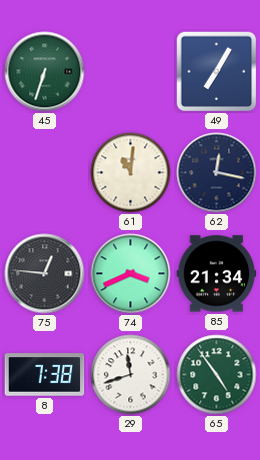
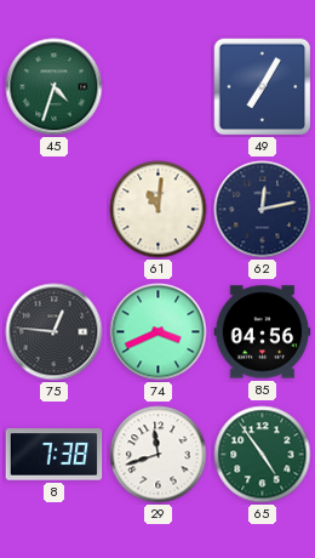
45: 6:33 -> 4:33 (55, 87)
62: 12:17 -> 12:13 (263, 210)
85: 21:34 -> 04:56 (263, 332)
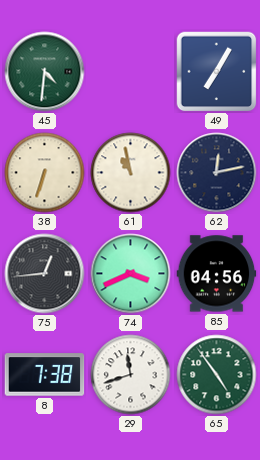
45: 4:33 -> 4:31 (45, 72)
38: none -> 6:33 (45, 173)
61: 11:01 -> 10:58 (131, 173)
75: 12:46 -> 12:44 (45, 274)
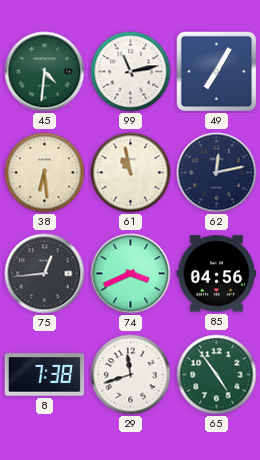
99: none -> 11:13 (131, 72)
38: 6:33 -> 6:29 (45, 173)
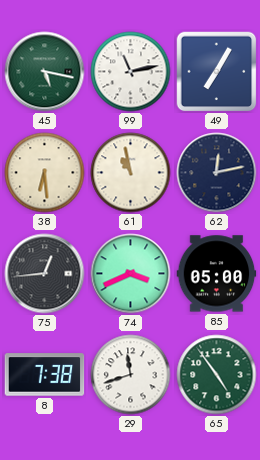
45: 4:31 -> 5:17 (45, 72)
85: 04:56 -> 05:00 (217, 274)
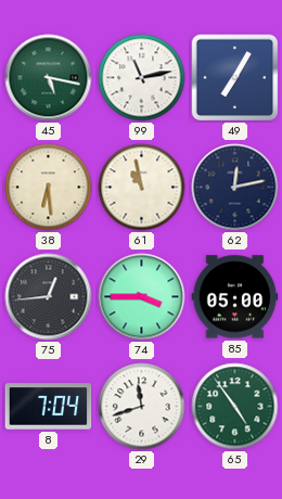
74: 3:41 -> 3:45 (142, 297)
8: 7:38 -> 7:04 (49, 407)
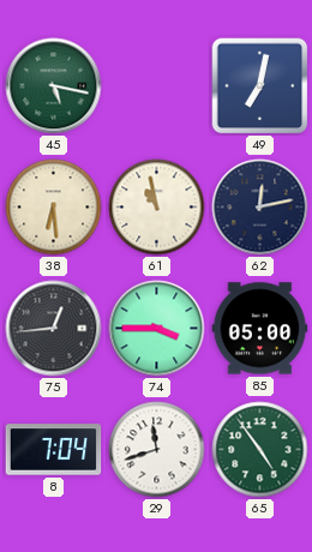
99: 11:13 -> none (142, 78)
49: 7:05 -> 7:02 (260, 86)
